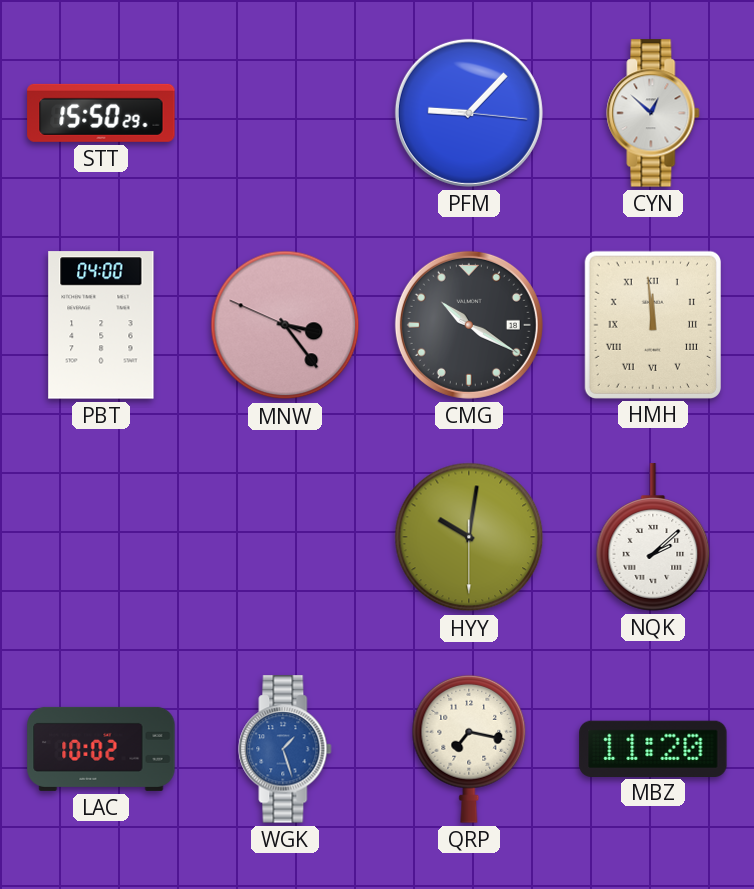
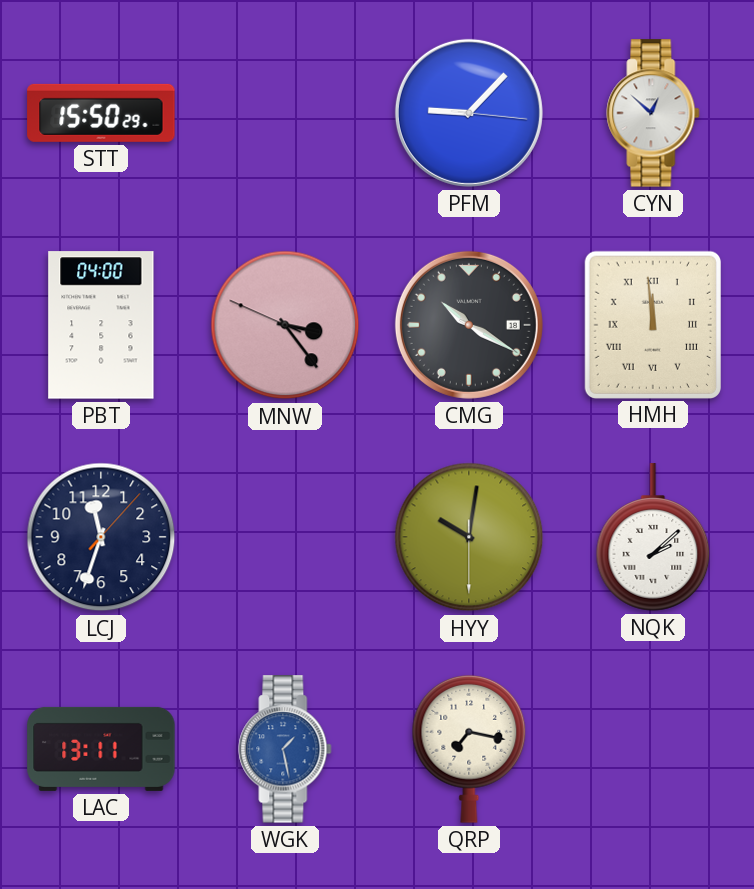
LCJ: none -> 11:33 (101, 537)
LAC: 10:02 -> 13:11 (101, 749)
WGK: 1:27 -> 1:28 (285, 749)
MBZ: 11:20 -> none (653, 748)
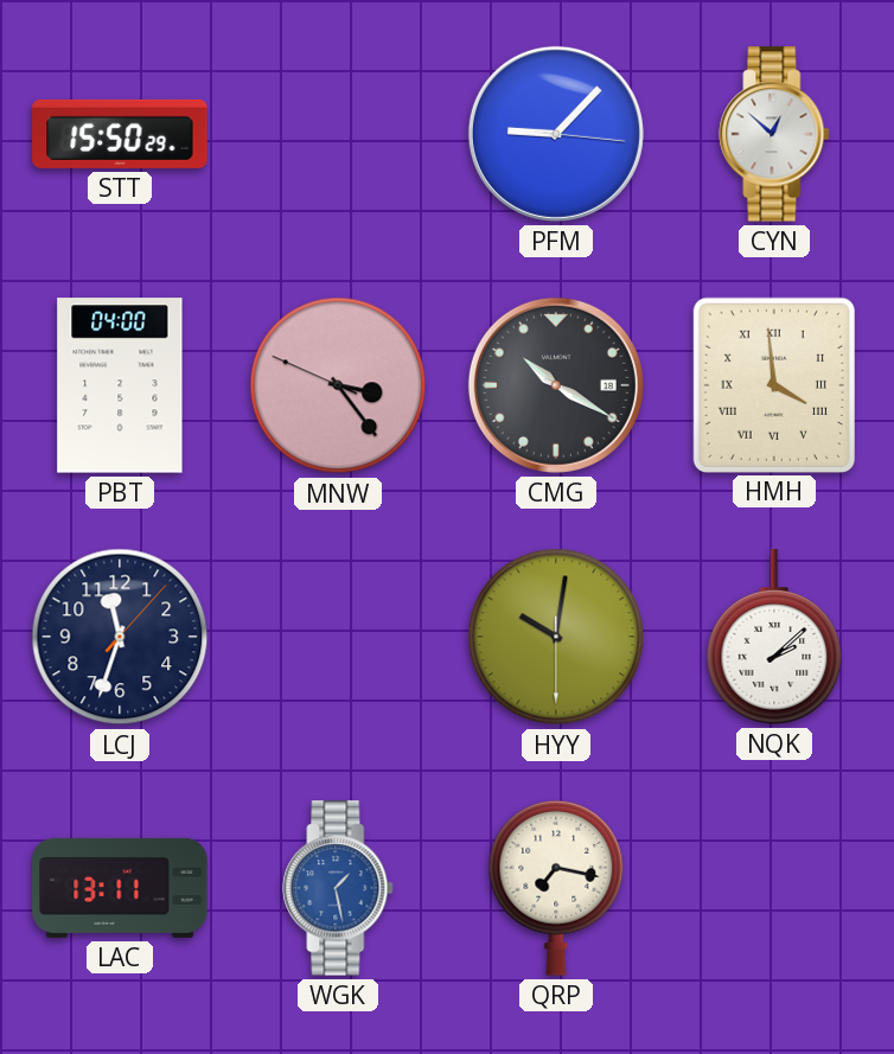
HMH: 11:59 -> 3:59 (774, 384)
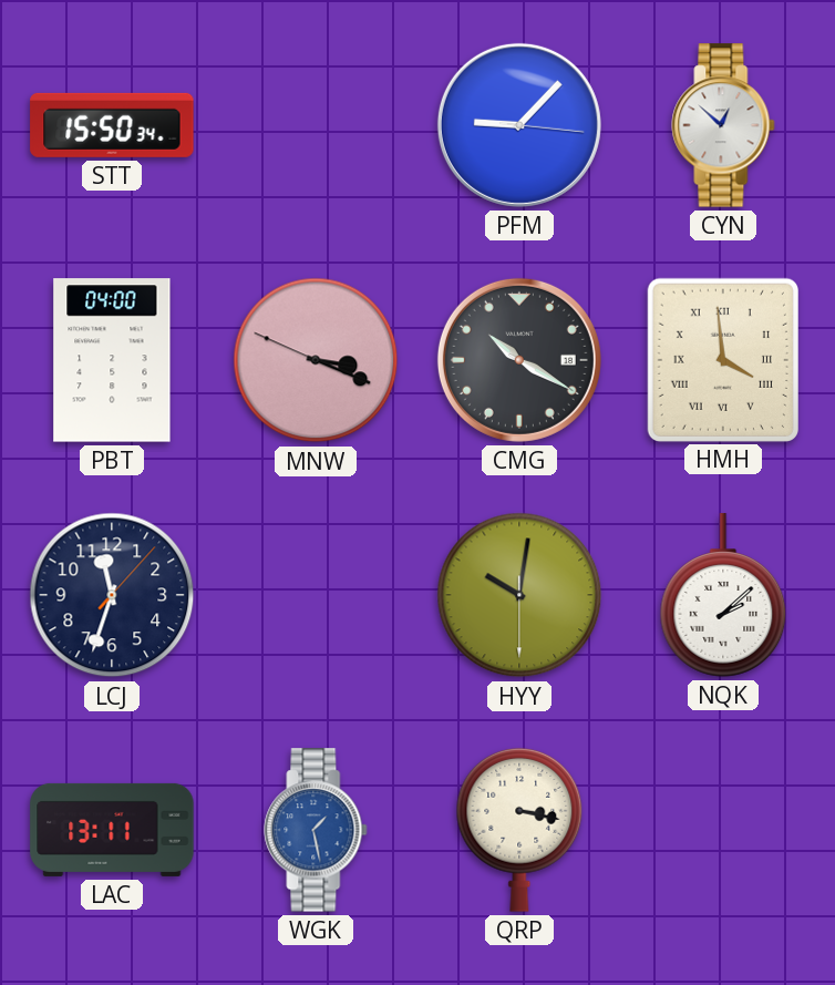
STT: 15:50:29 -> 15:50:34 (112, 125)
MNW: 3:23 -> 3:18 (316, 360)
QRP: 7:17 -> 3:17 (519, 830)
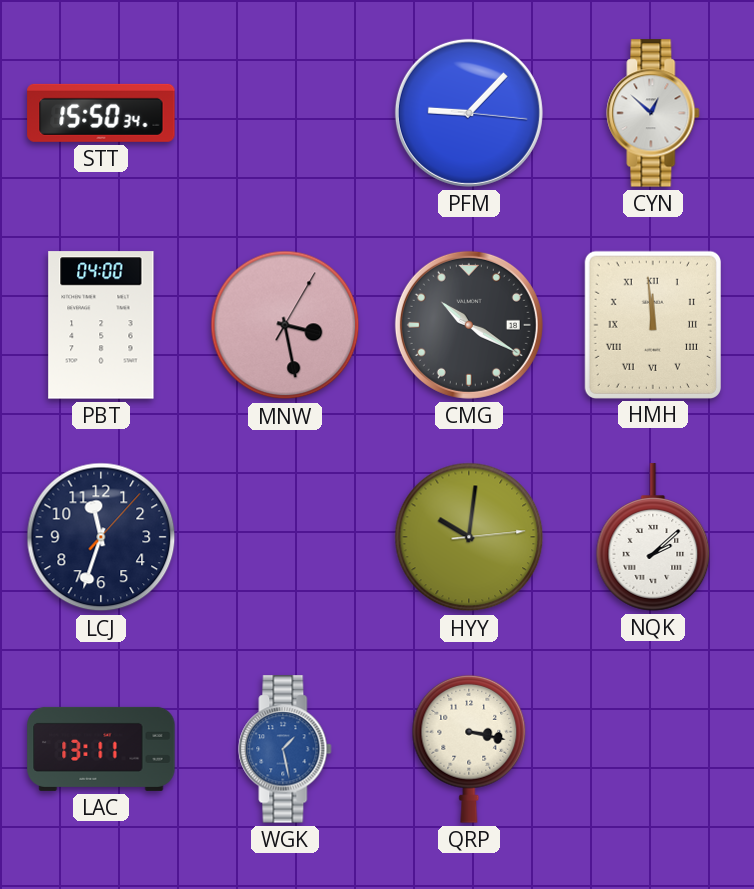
MNW: 3:18 -> 3:28 (285, 325)
HMH: 3:59 -> 11:59 (653, 324)
HYY: 10:01:30 -> 10:01:14 (469, 537)
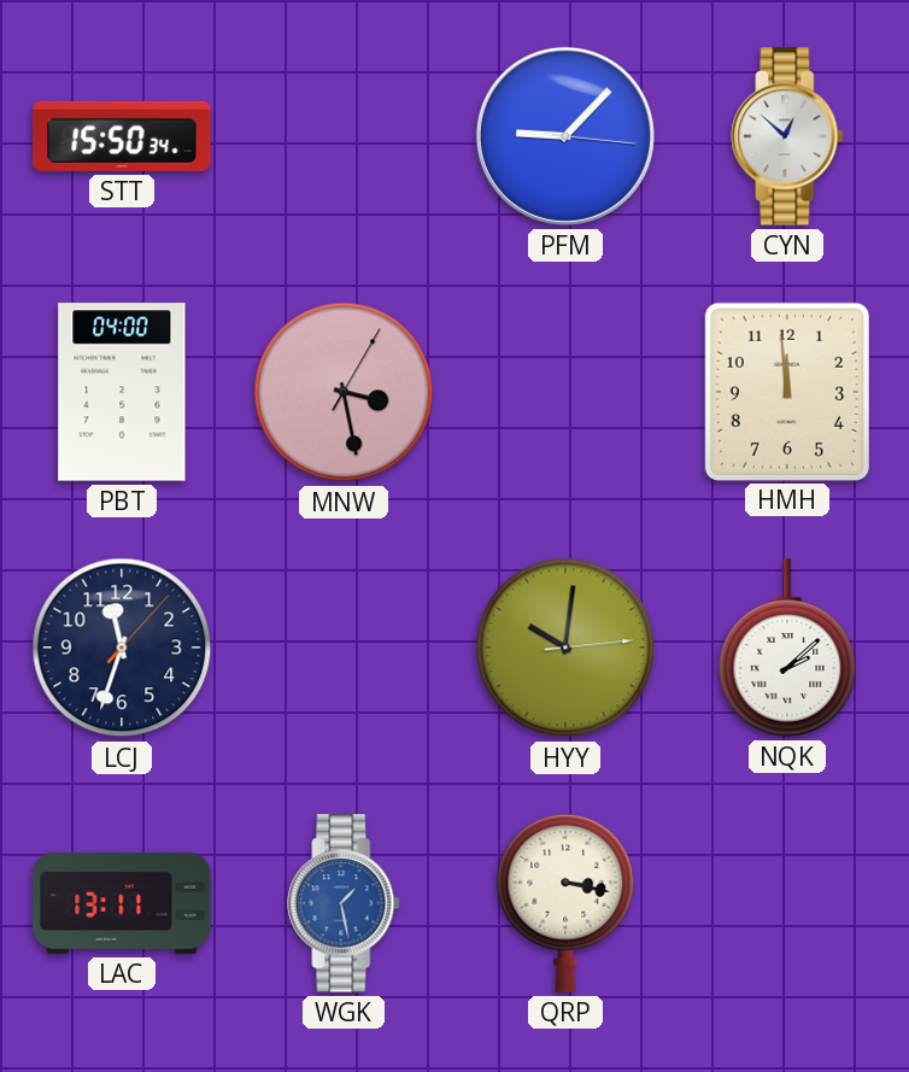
CMG: 10:20 -> none (469, 325)
HMH numerals: Roman -> Arabic (787, 391)
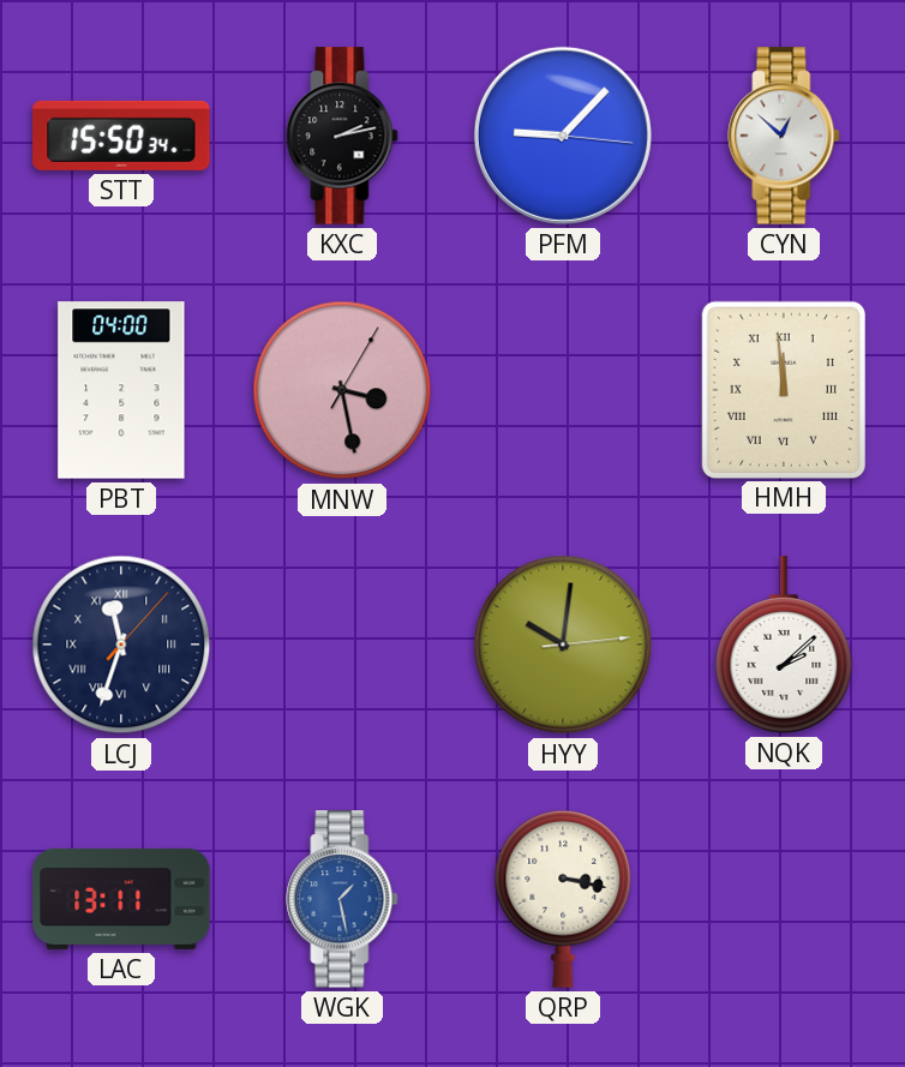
KXC: none -> 2:13 (342, 136)
HMH numerals: Arabic -> Roman (784, 389)
LCJ numerals: Arabic -> Roman (121, 645)
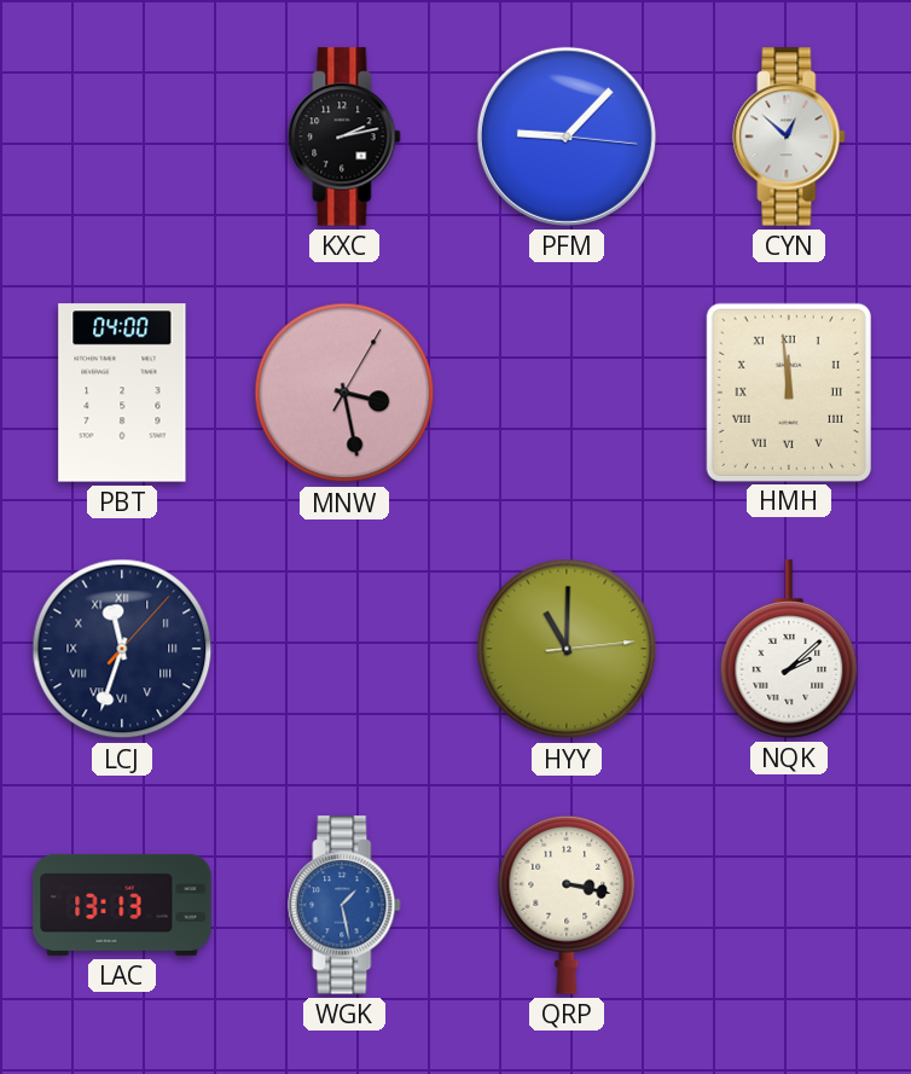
STT: 15:50 -> none (121, 136)
HYY: 10:01 -> 11:00 (567, 649)
LAC: 13:11 -> 13:13 (122, 905)
